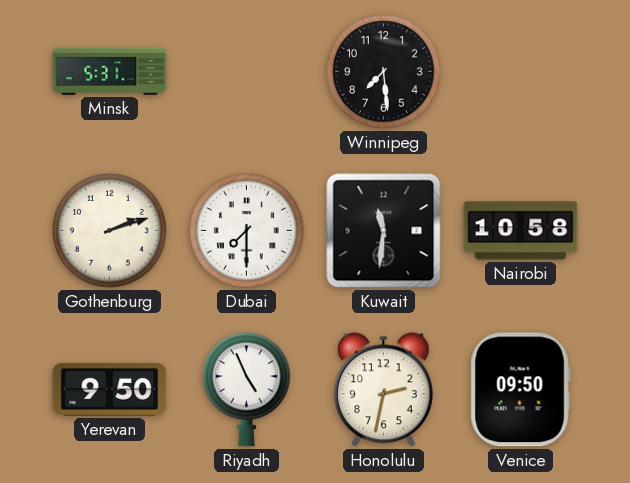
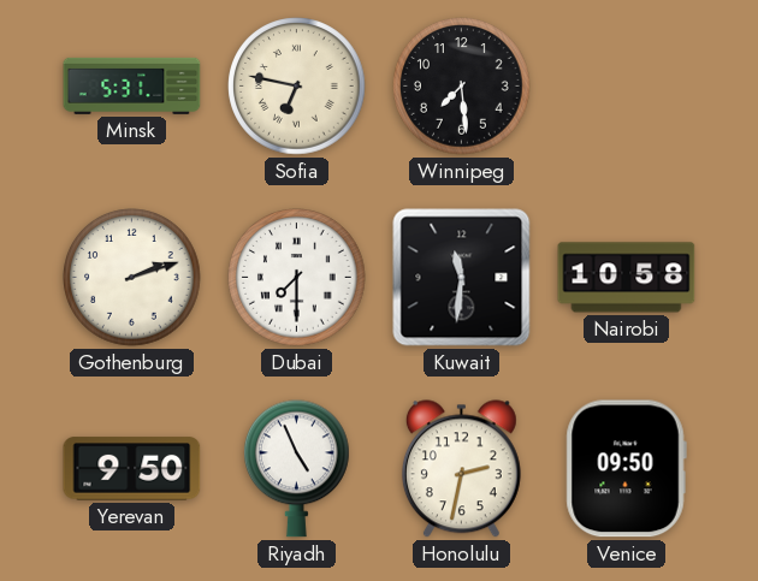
Sofia: none -> 6:47 (297, 87)
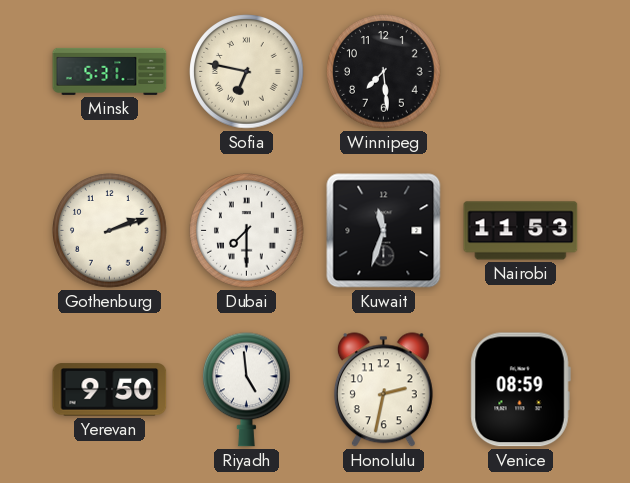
Kuwait: 11:31 -> 11:33 (384, 231)
Nairobi: 10:58 -> 11:53 (521, 231)
Riyadh: 4:56 -> 4:59 (247, 390)
Venice: 09:50 -> 08:59 (520, 390)
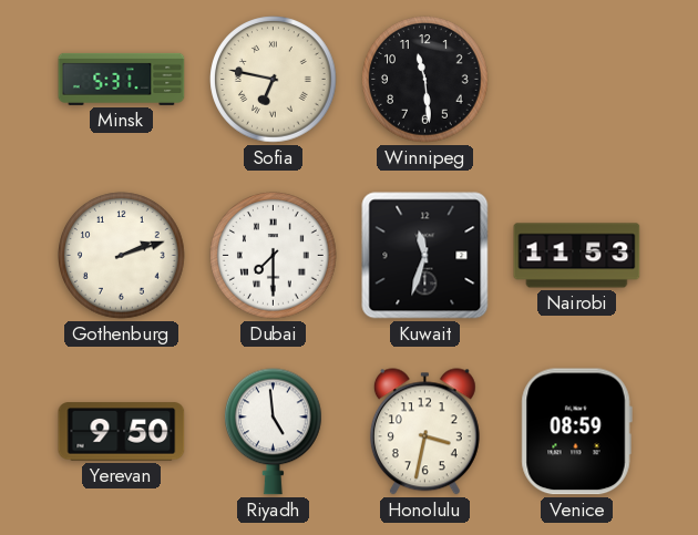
Winnipeg: 7:29 -> 11:29 (425, 80)
Honolulu: 2:32 -> 3:32 (424, 432)
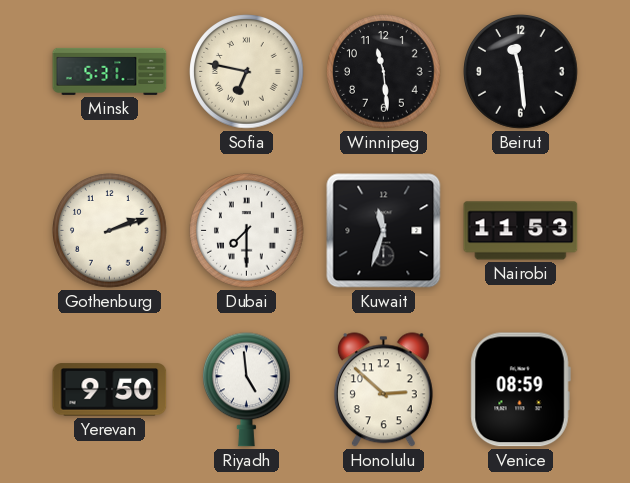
Beirut: none -> 11:29 (521, 72)
Honolulu: 3:32 -> 2:52 (383, 390)
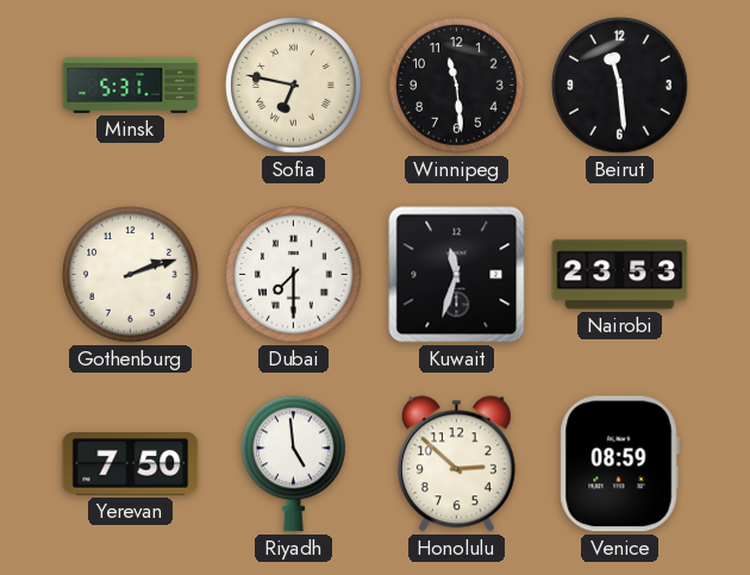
Nairobi: 11:53 -> 23:53 (620, 275)
Yerevan: 9:50 -> 7:50 (131, 464)
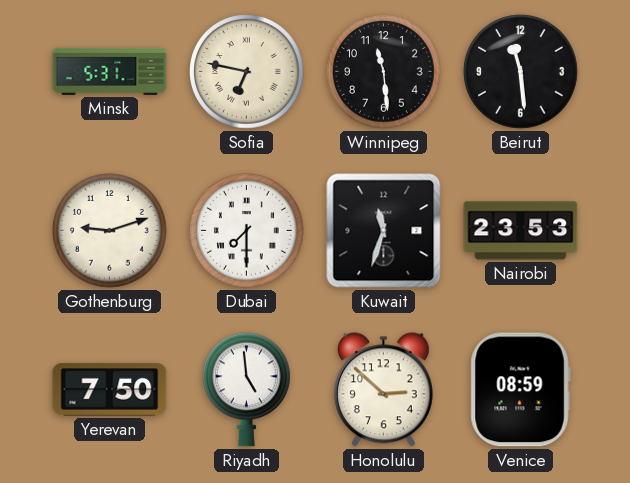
Gothenburg: 2:12 -> 9:12 (110, 231)
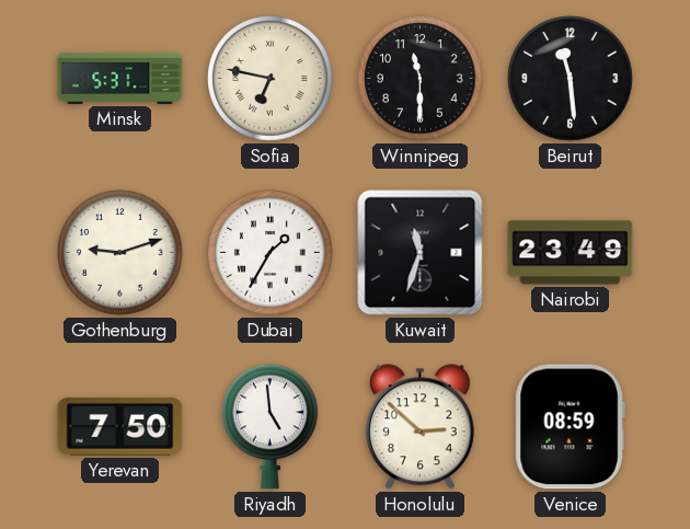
Winnipeg: 11:29 -> 11:30 (421, 79)
Dubai: 7:30 -> 1:35 (271, 253)
Nairobi: 23:53 -> 23:49 (571, 253)
